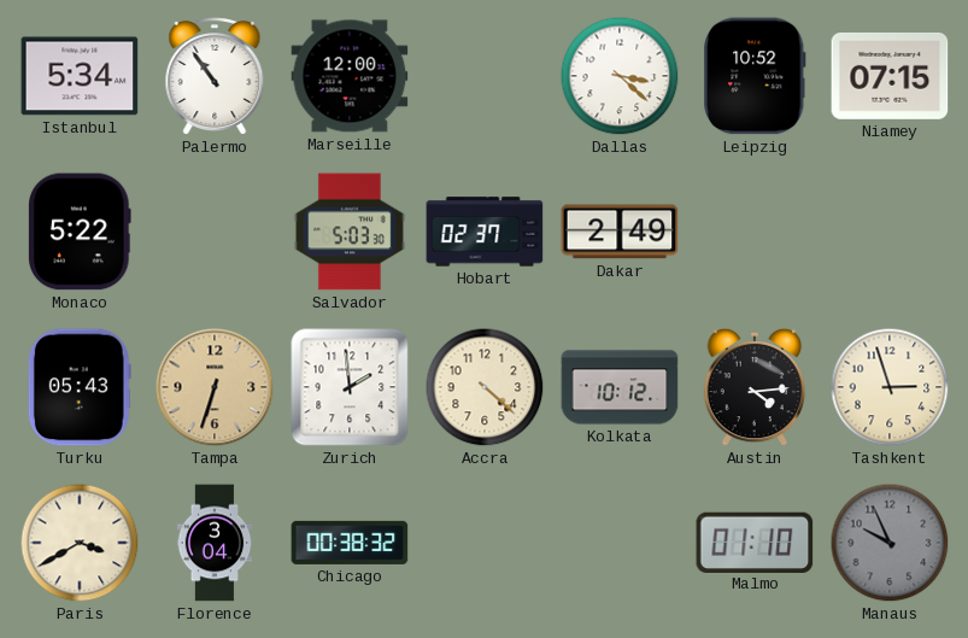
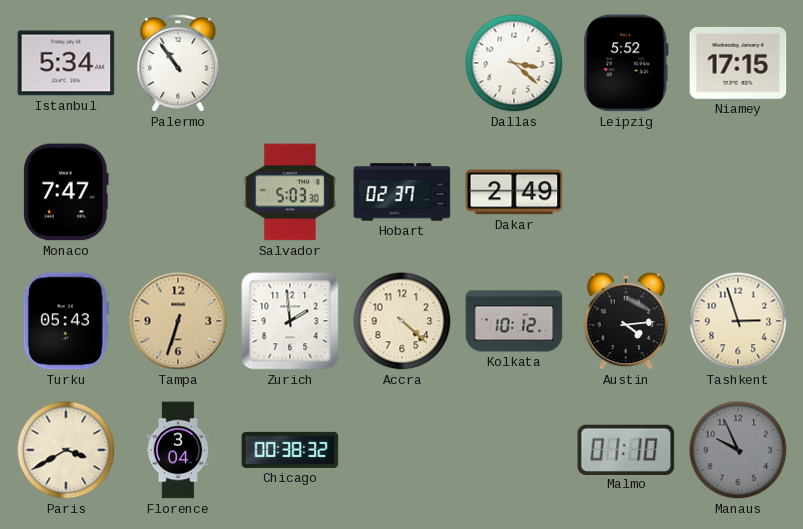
Marseille: 12:00 -> none (350, 76)
Leipzig: 10:52 -> 5:52 (626, 63)
Niamey: 07:15 -> 17:15 (738, 63)
Monaco: 5:22 -> 7:47 (67, 192)
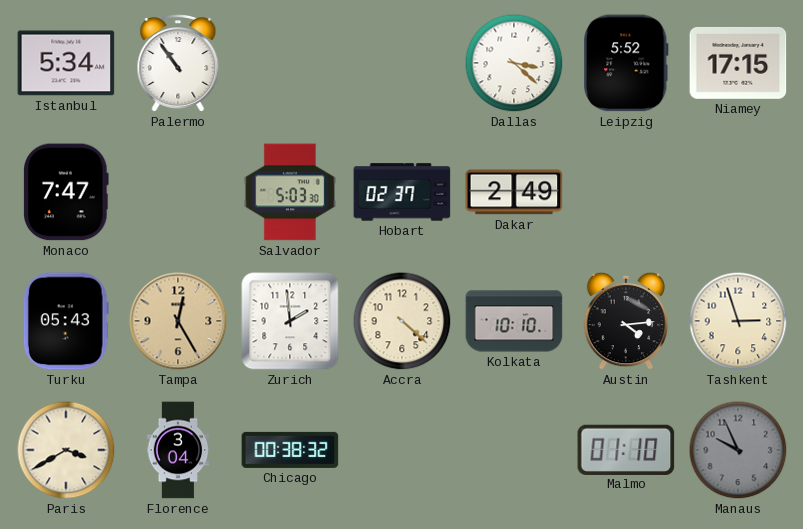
Tampa: 6:33 -> 12:25 (178, 321)
Kolkata: 10:12 -> 10:10 (514, 321)
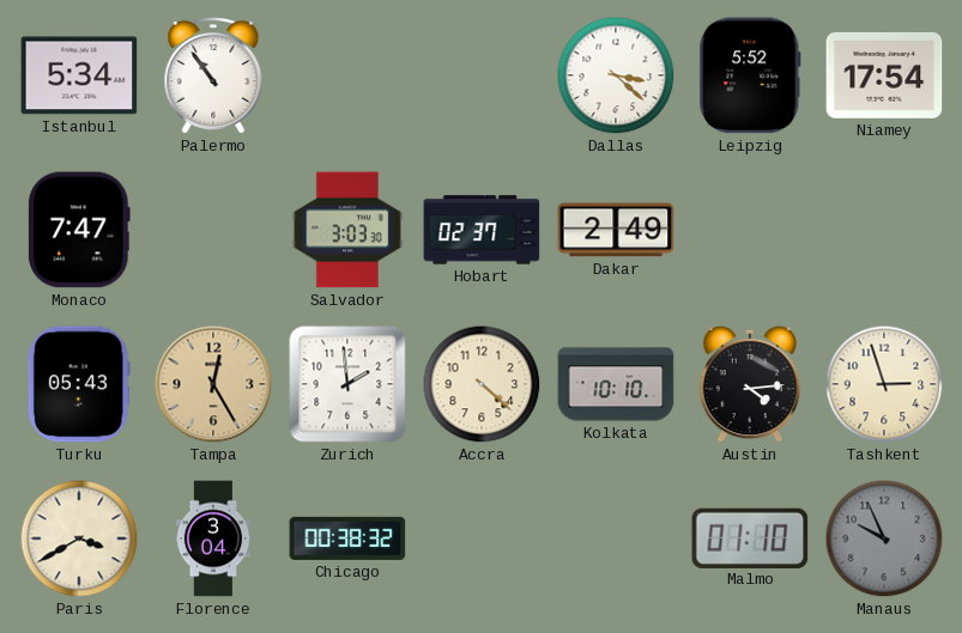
Niamey: 17:15 -> 17:54 (884, 75)
Salvador: 5:03 -> 3:03 (347, 230)
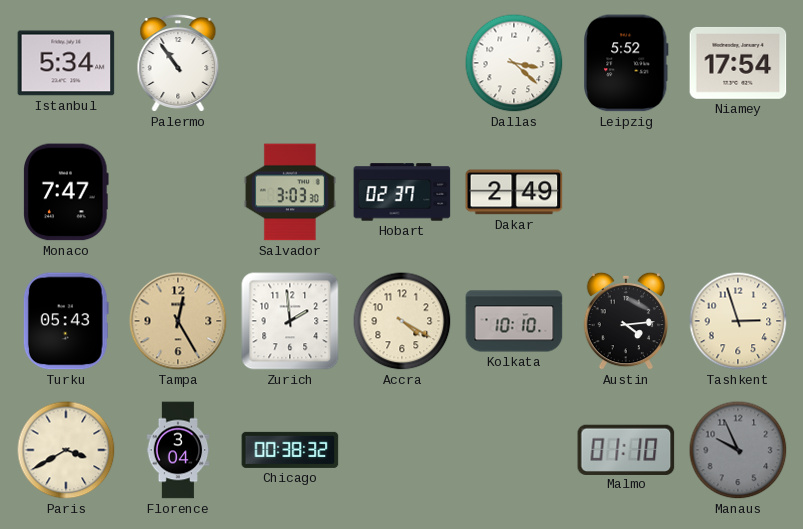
Accra: 4:22 -> 4:20 (402, 321)
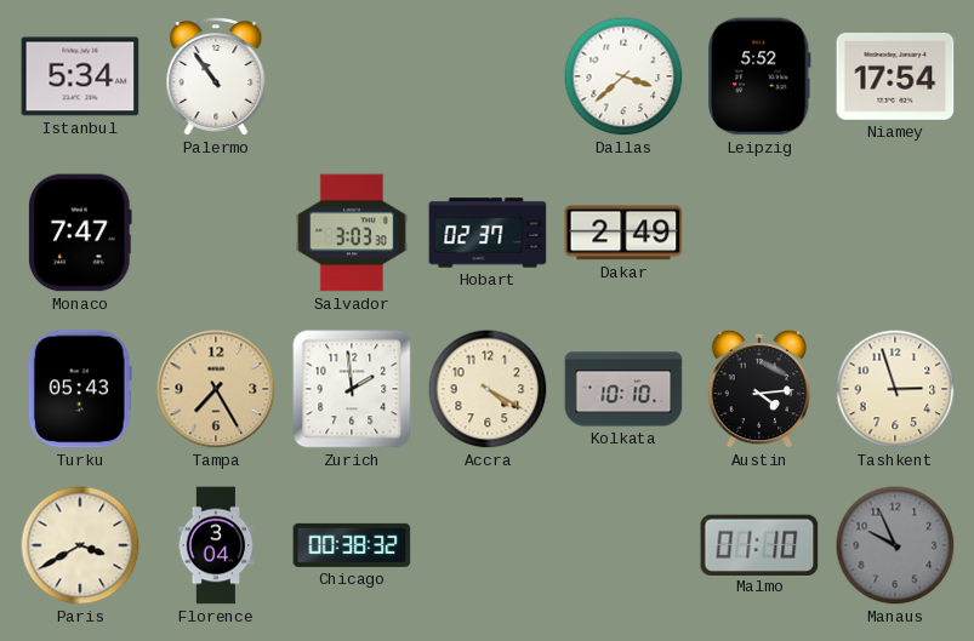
Dallas: 3:22 -> 3:38 (623, 76)
Tampa: 12:25 -> 7:25 (216, 389)
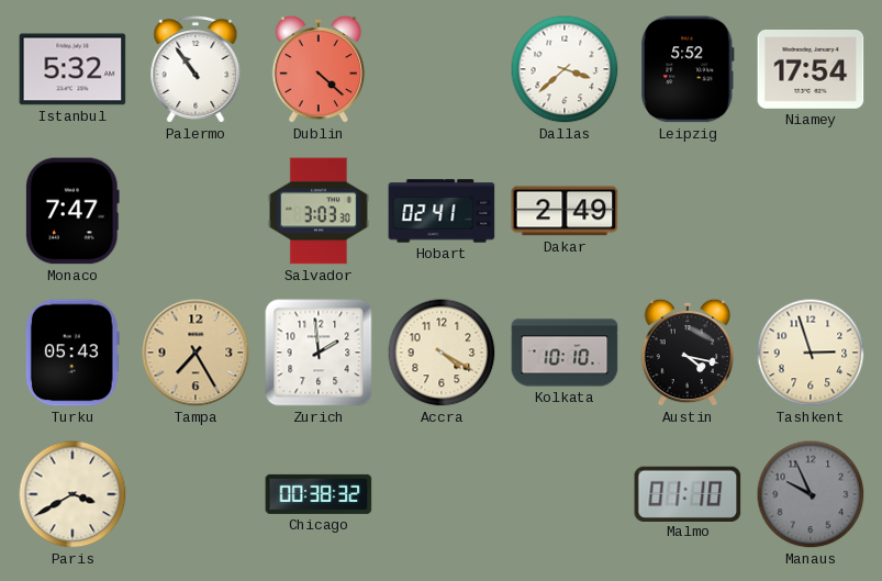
Istanbul: 5:34 -> 5:32 (72, 69)
Dublin: none -> 4:22 (319, 69)
Hobart: 02:37 -> 02:41 (442, 211)
Austin: 4:14 -> 4:17 (688, 353)
Florence: 3:04 -> none (216, 545)
